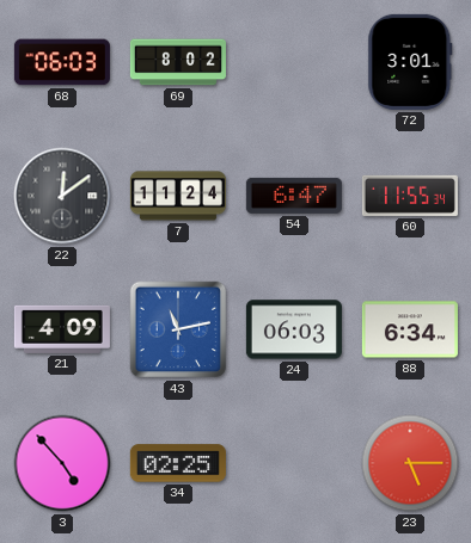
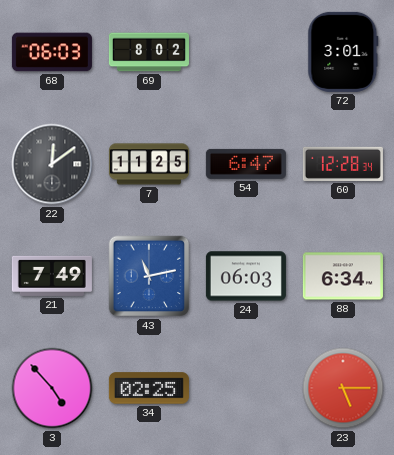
7: 11:24 -> 11:25 (149, 164)
60: 11:55 -> 12:28 (343, 164)
21: 4:09 -> 7:49 (52, 276)
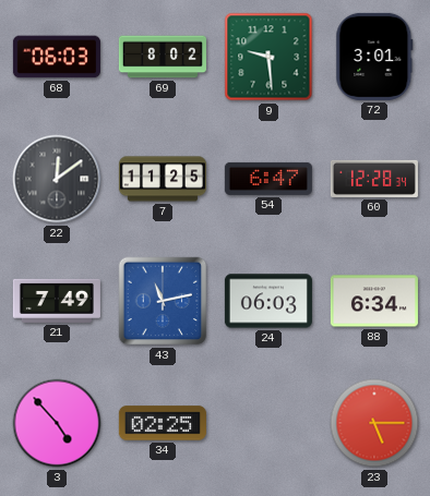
9: none -> 9:29 (268, 57)
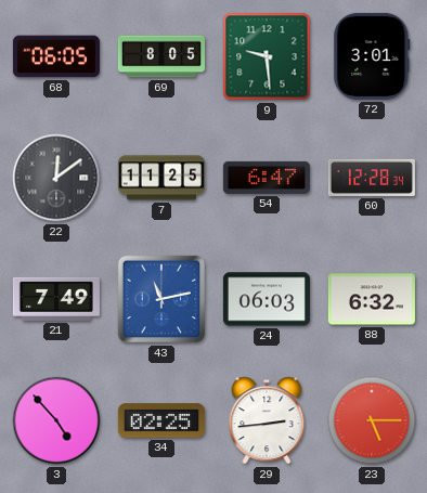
68: 06:03 -> 06:05 (56, 56)
69: 8:02 -> 8:05 (161, 56)
88: 6:34 -> 6:32 (372, 299)
29: none -> 2:44 (267, 420)
